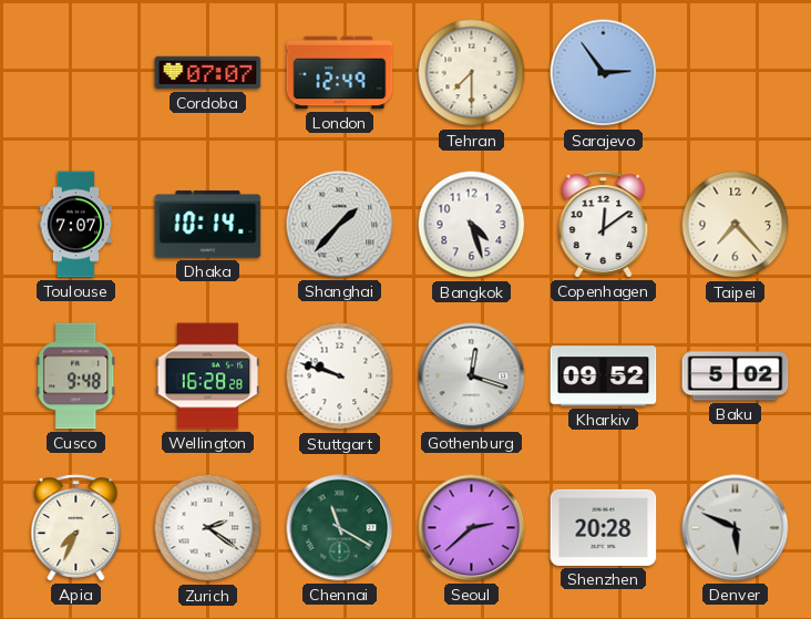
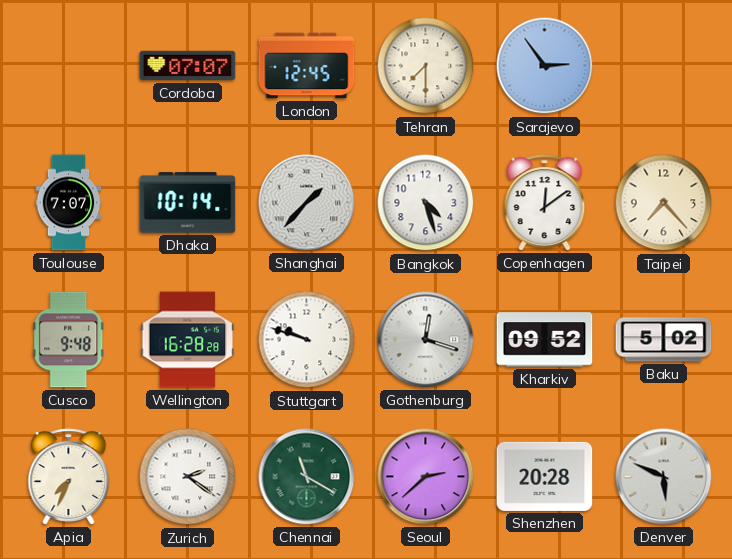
London: 12:49 -> 12:45 (307, 66)
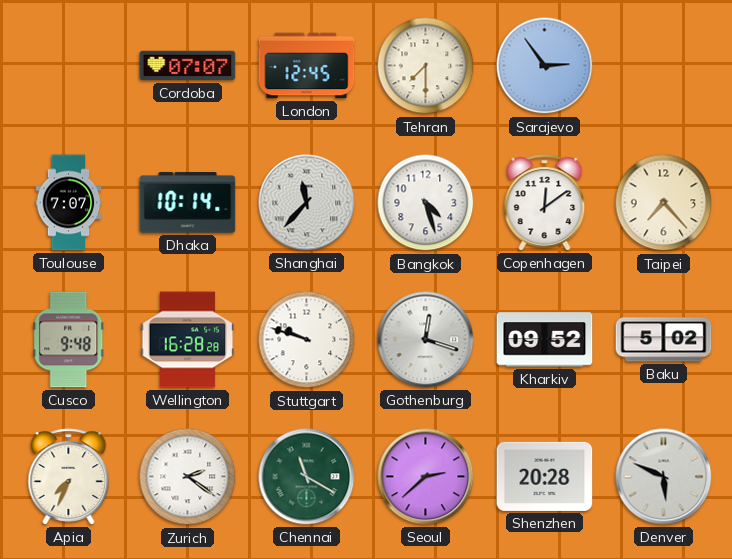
Shanghai: 1:37 -> 11:37 (307, 203)
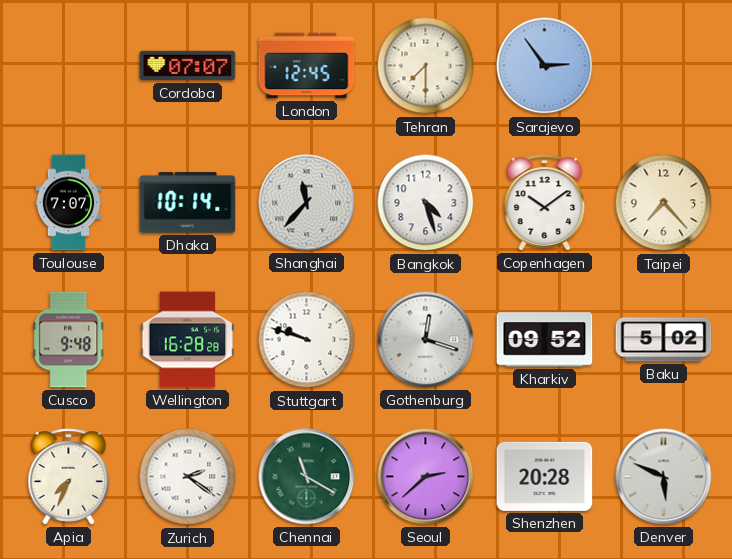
Copenhagen: 12:09 -> 10:09 (545, 203)
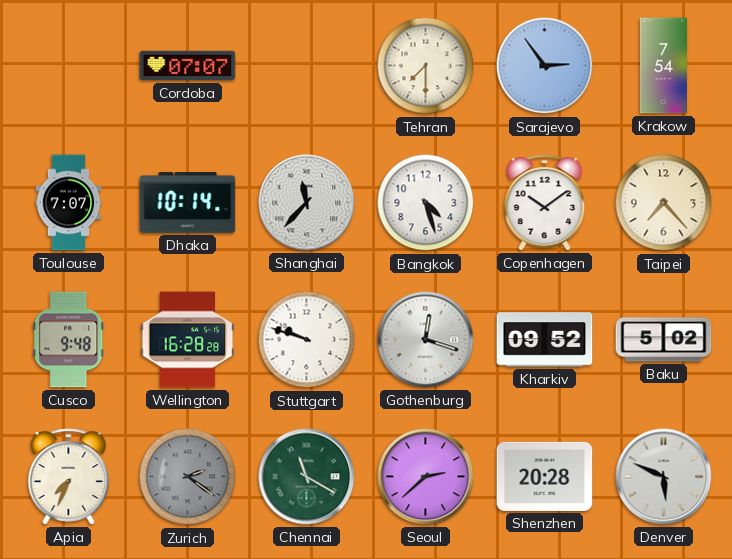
London: 12:45 -> none (307, 66)
Krakow: none -> 7:54 (663, 66)
Zurich dial: white -> grey (188, 477)
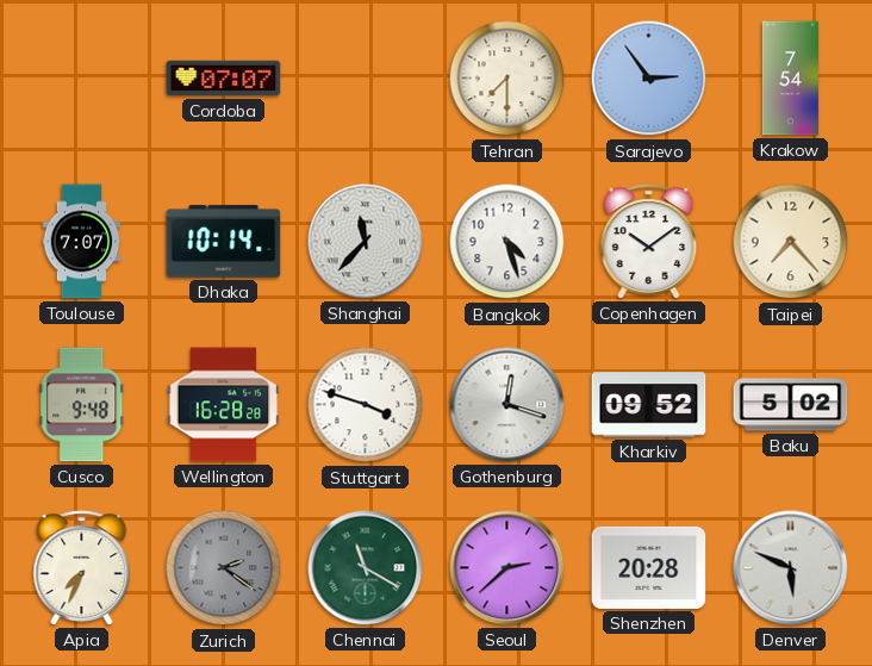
Stuttgart: 9:48 -> 3:48 (366, 405)
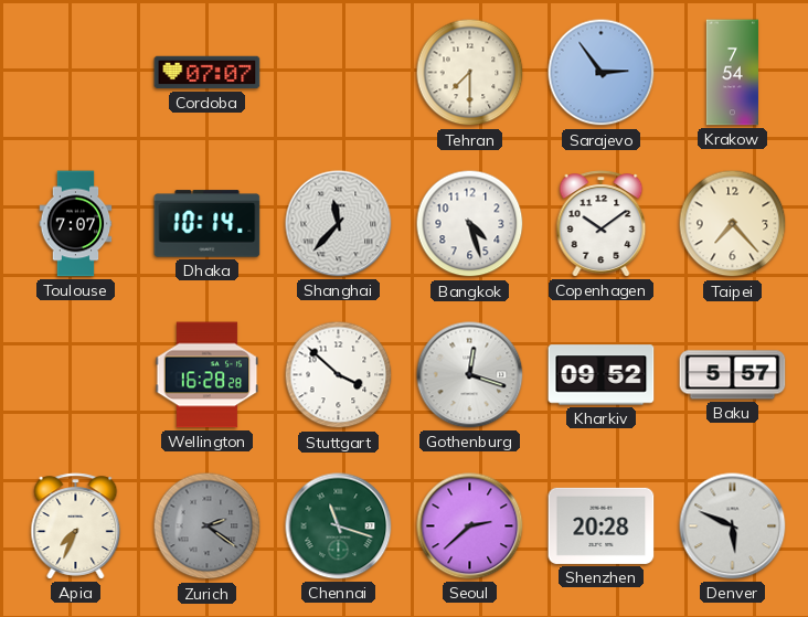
Cusco: 9:48 -> none (82, 405)
Stuttgart: 3:48 -> 3:52 (339, 375)
Baku: 5:02 -> 5:57 (733, 375)
Chennai: 11:20 -> 11:18 (339, 526)
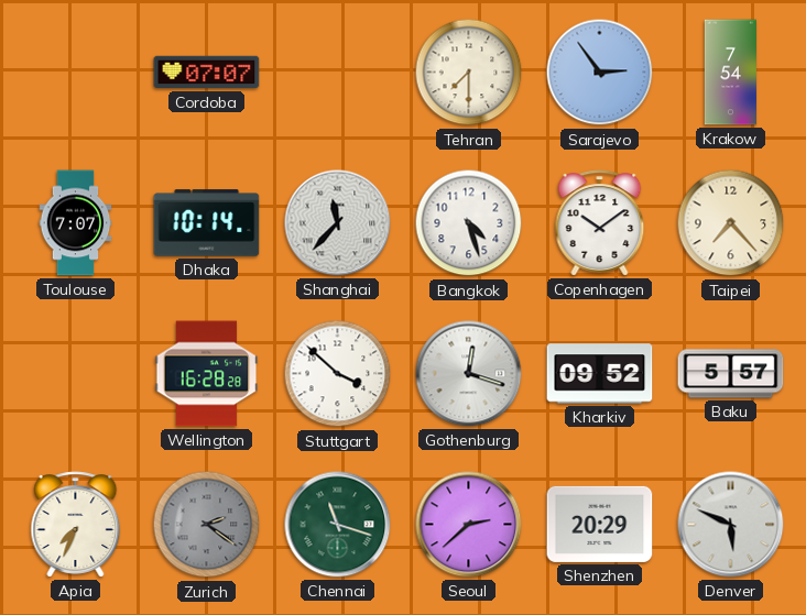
Shenzhen: 20:28 -> 20:29 (600, 524)
